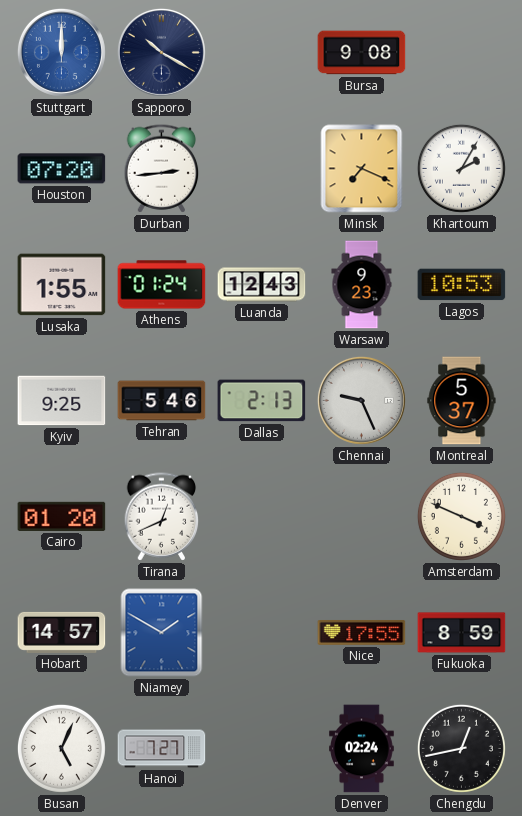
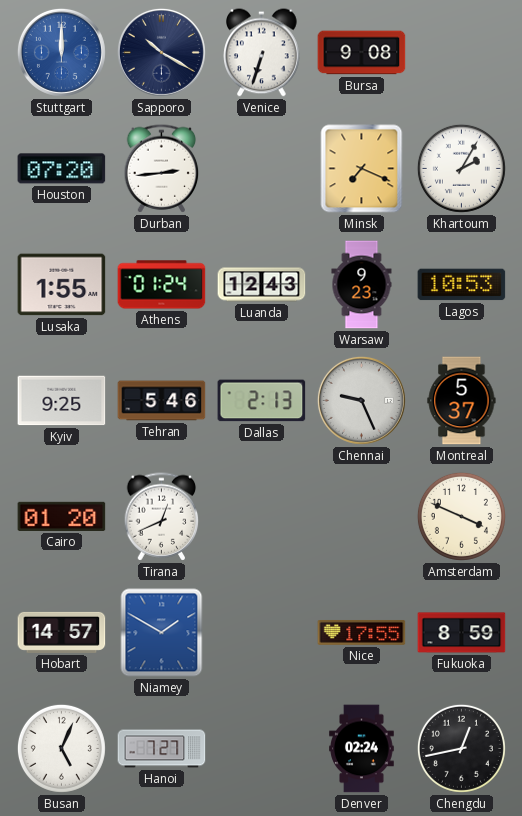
Venice: none -> 6:33 (262, 53)
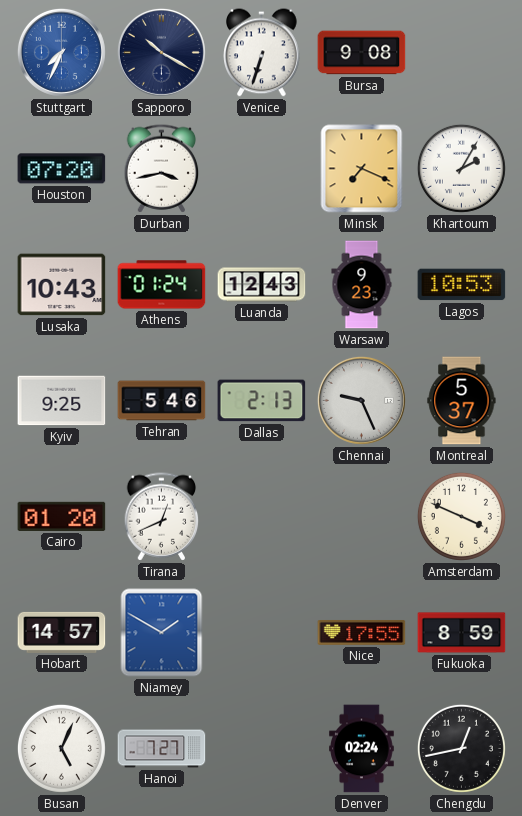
Stuttgart: 12:00 -> 7:34 (61, 52)
Durban: 2:44 -> 3:43 (162, 169)
Lusaka: 1:55 -> 10:43 (62, 285)
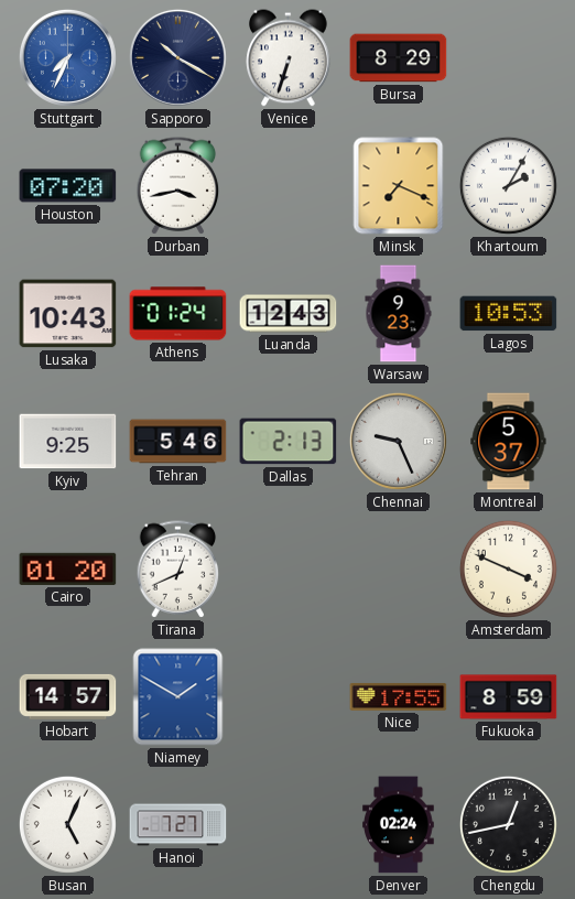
Bursa: 9:08 -> 8:29 (399, 58)
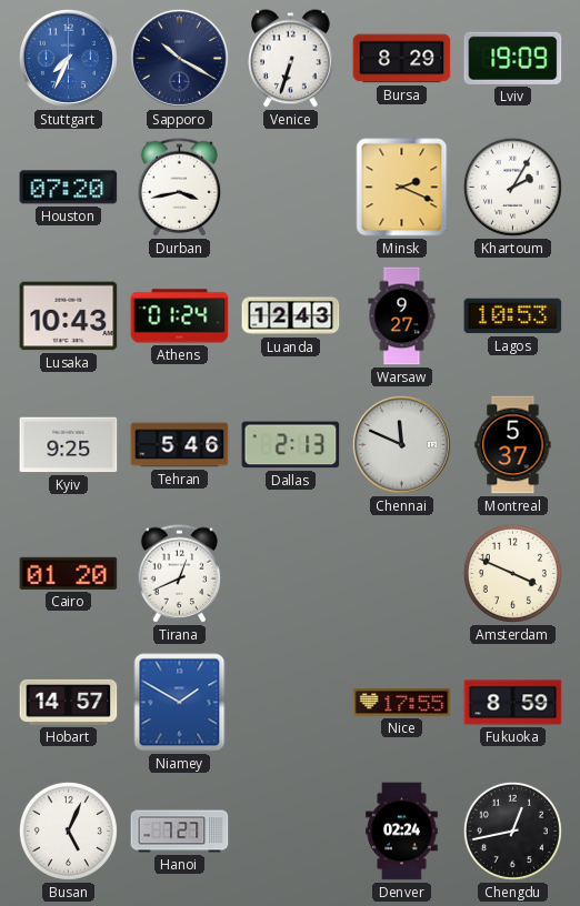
Lviv: none -> 19:09 (513, 58)
Minsk: 7:19 -> 2:19 (402, 188)
Warsaw: 9:23 -> 9:27 (402, 316)
Chennai: 9:26 -> 11:49 (401, 444)
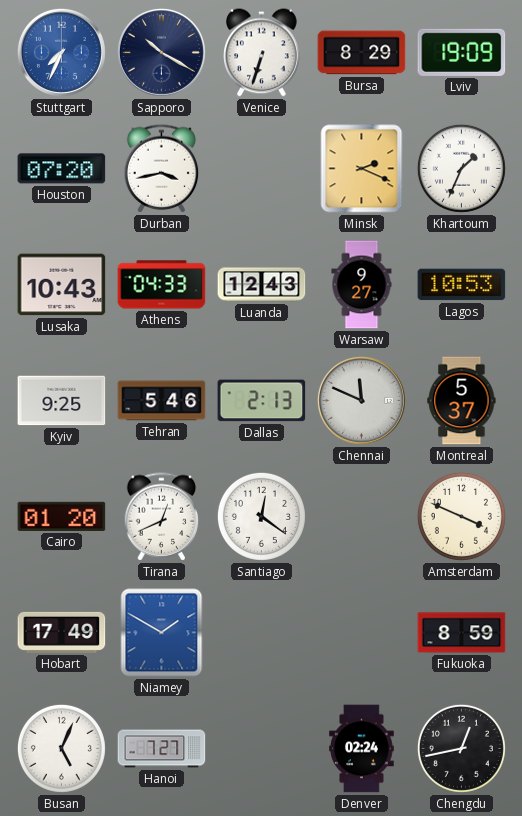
Khartoum: 2:05 -> 1:34 (461, 168)
Athens: 01:24 -> 04:33 (162, 285)
Santiago: none -> 12:21 (261, 516)
Hobart: 14:57 -> 17:49 (62, 632)
Nice: 17:55 -> none (402, 702)
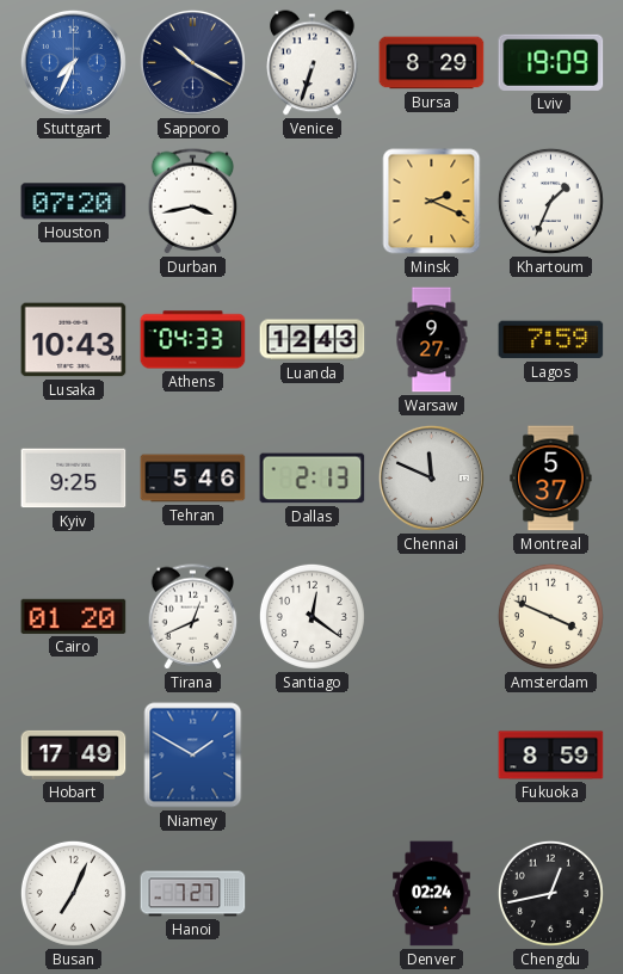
Lagos: 10:53 -> 7:59 (551, 340)
Busan: 5:04 -> 7:04 (73, 893)
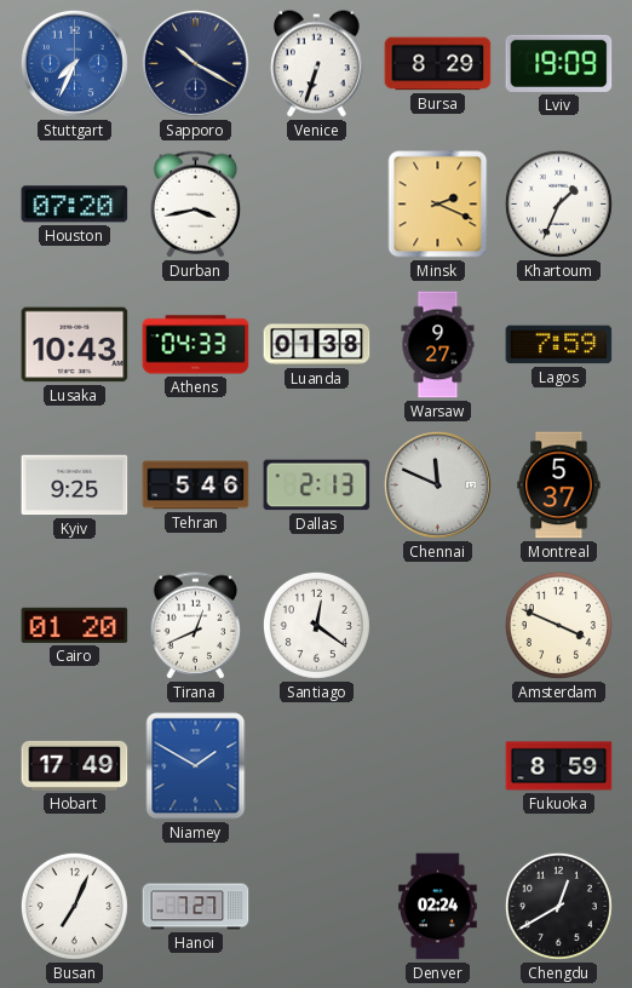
Luanda: 12:43 -> 01:38 (317, 345)
Chengdu: 12:43 -> 12:40 (558, 906)
